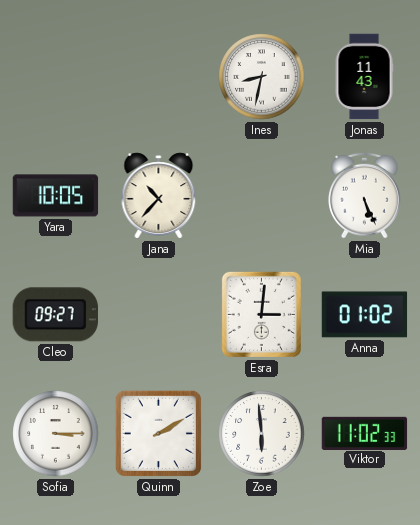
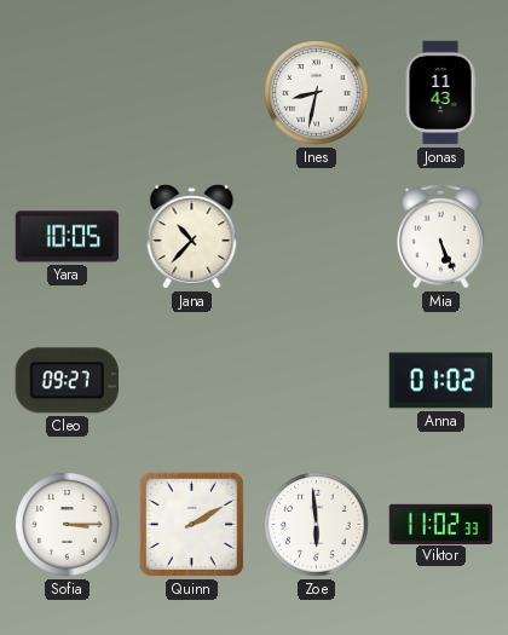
Esra: 3:01 -> none (261, 314)
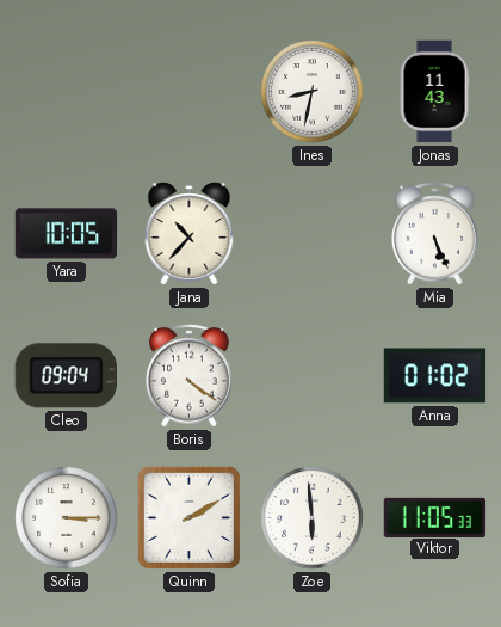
Cleo: 09:27 -> 09:04 (66, 376)
Boris: none -> 4:21 (190, 375)
Viktor: 11:02 -> 11:05 (435, 517)
